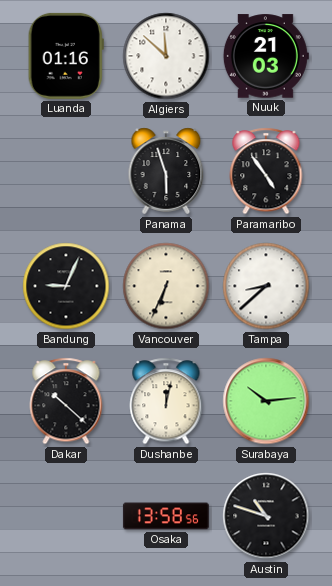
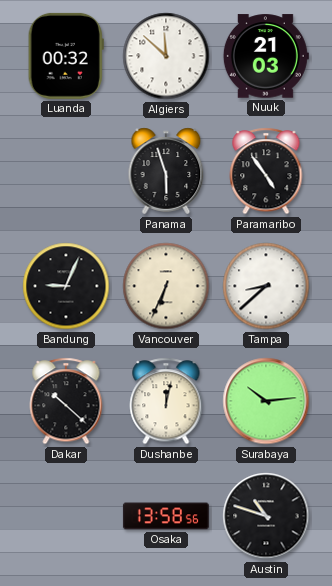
Luanda: 01:16 -> 00:32 (66, 56)
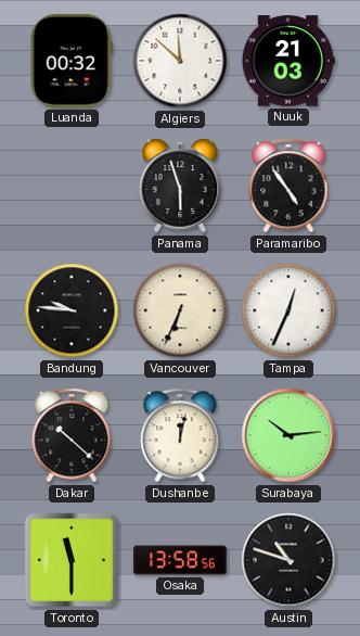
Bandung: 9:04 -> 9:46 (72, 310)
Tampa: 8:38 -> 12:34 (288, 310)
Toronto: none -> 11:30 (72, 560)
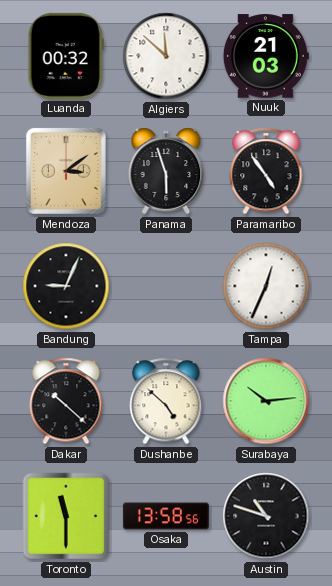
Mendoza: none -> 3:09 (66, 171)
Bandung: 9:46 -> 9:04 (66, 286)
Vancouver: 6:34 -> none (180, 310)
Dushanbe: 12:02 -> 4:52 (166, 401)
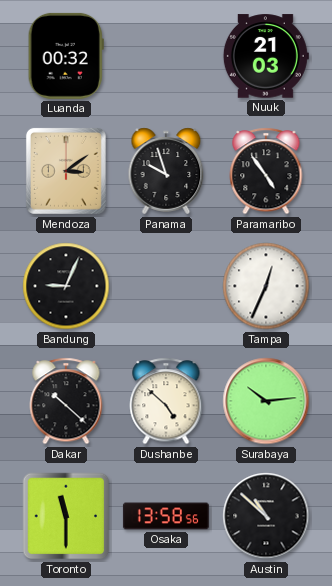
Algiers: 11:52 -> none (166, 56)
Panama: 5:57 -> 9:57 (166, 171)
Austin: 10:48 -> 10:52 (266, 516)
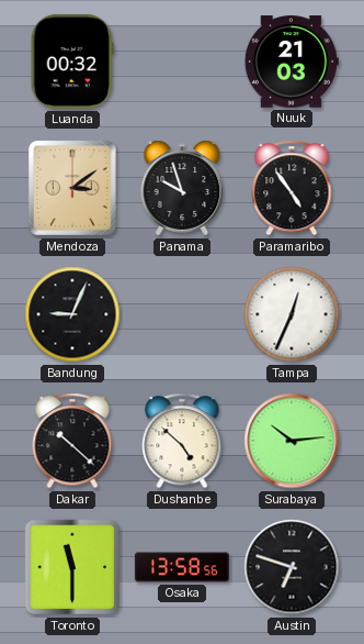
Austin: 10:52 -> 6:48 (292, 567)
